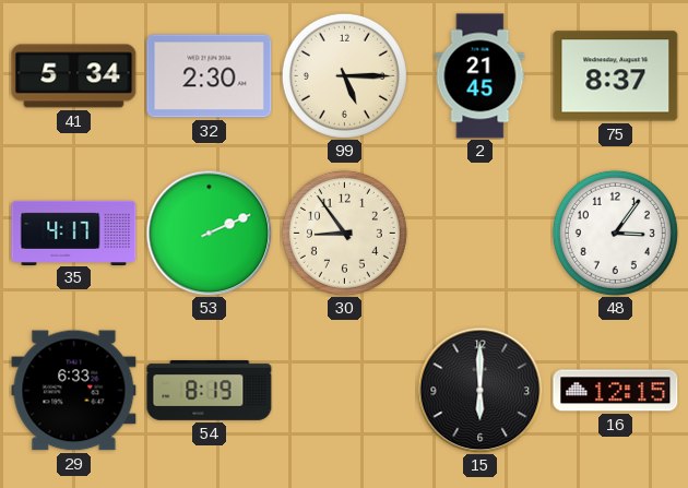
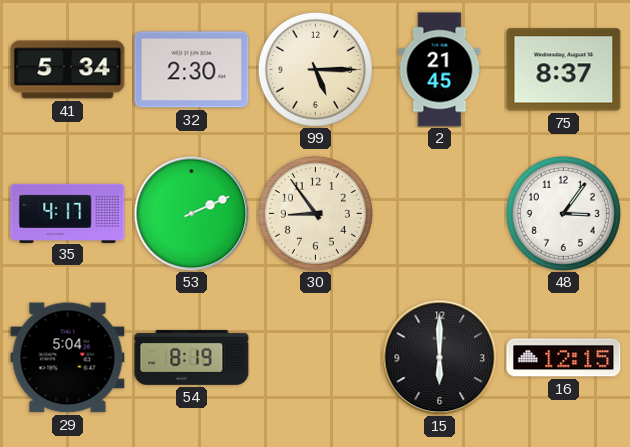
29: 6:33 -> 5:04 (68, 358)
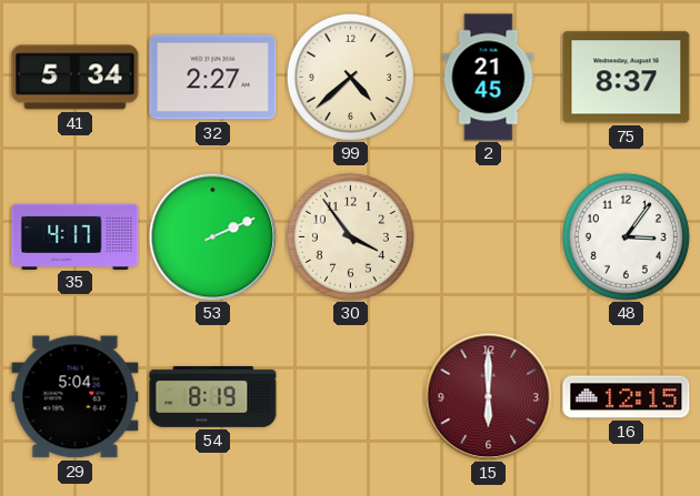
32: 2:30 -> 2:27 (213, 78)
99: 5:15 -> 4:38 (350, 77)
30: 8:54 -> 3:54 (350, 236)
15 dial: black -> burgundy (488, 396)
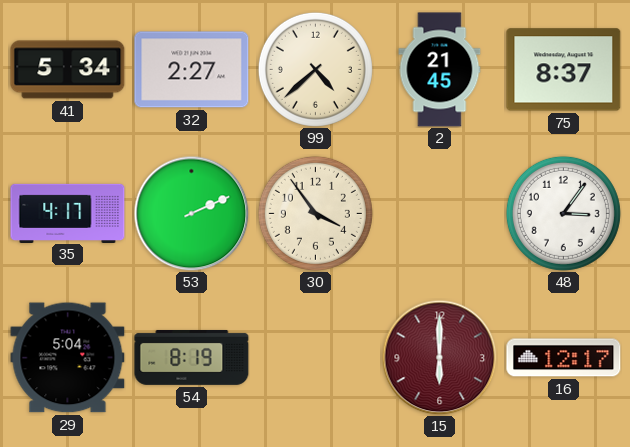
16: 12:15 -> 12:17 (564, 358)
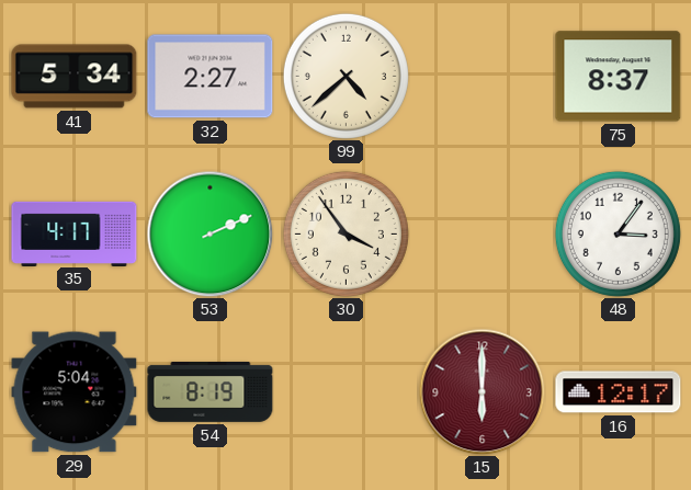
2: 21:45 -> none (440, 70)
